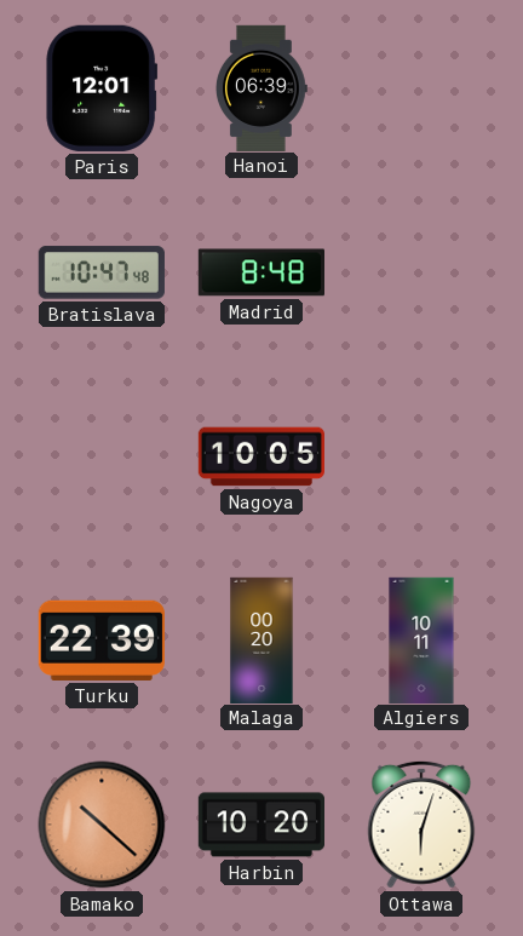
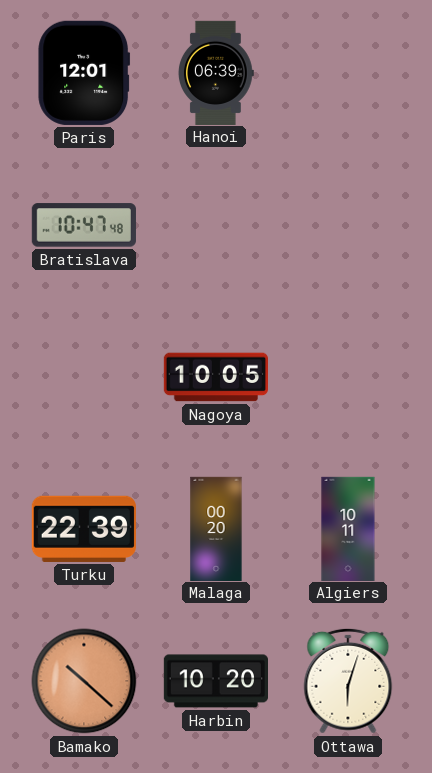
Madrid: 8:48 -> none (260, 272)
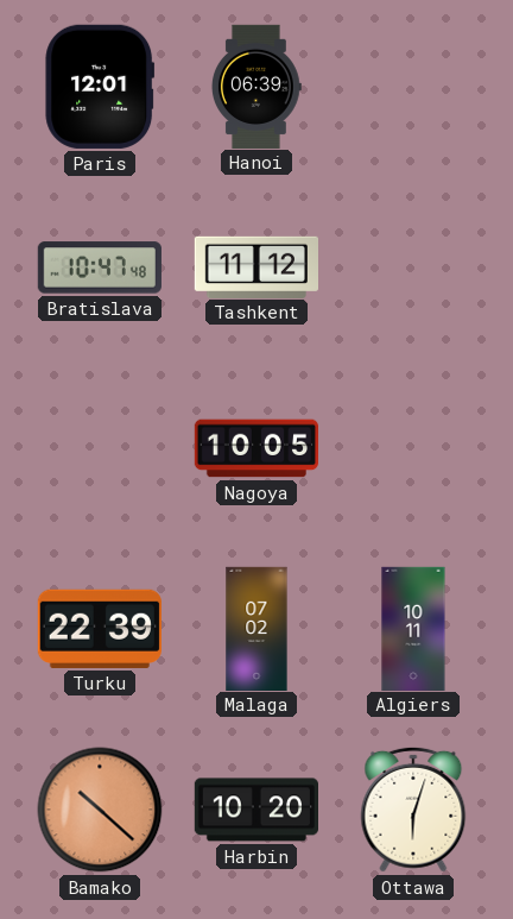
Tashkent: none -> 11:12 (255, 266)
Malaga: 00:20 -> 07:02 (256, 628)
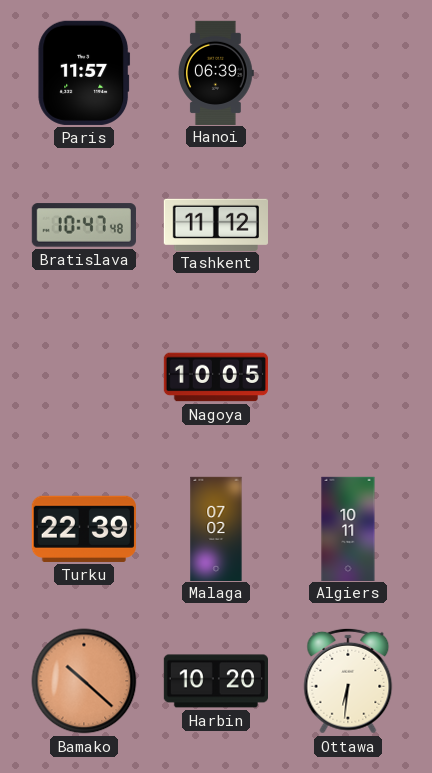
Paris: 12:01 -> 11:57 (84, 73)
Ottawa: 6:03 -> 6:31 (348, 681)
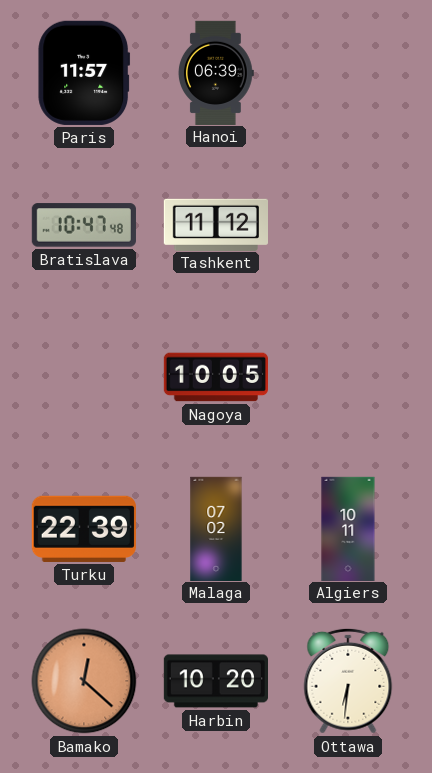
Bamako: 10:22 -> 12:22 (84, 681)
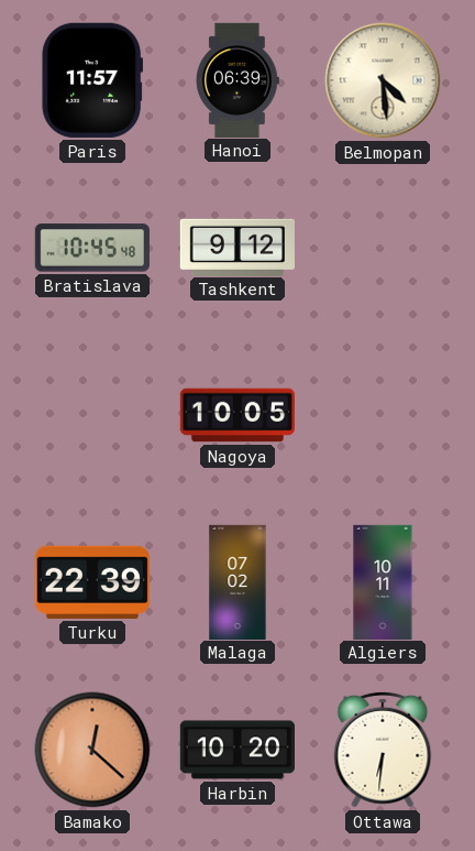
Belmopan: none -> 4:29 (383, 80)
Bratislava: 10:47 -> 10:45 (92, 248)
Tashkent: 11:12 -> 9:12 (236, 247)
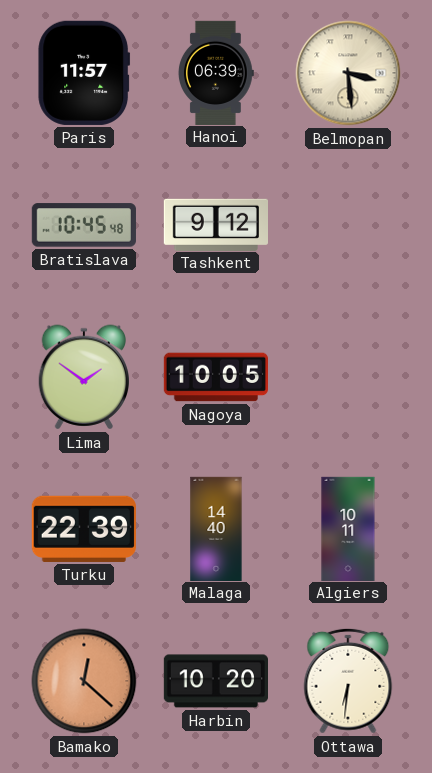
Belmopan: 4:29 -> 3:29 (348, 73)
Lima: none -> 1:51 (83, 377)
Malaga: 07:02 -> 14:40 (216, 528)
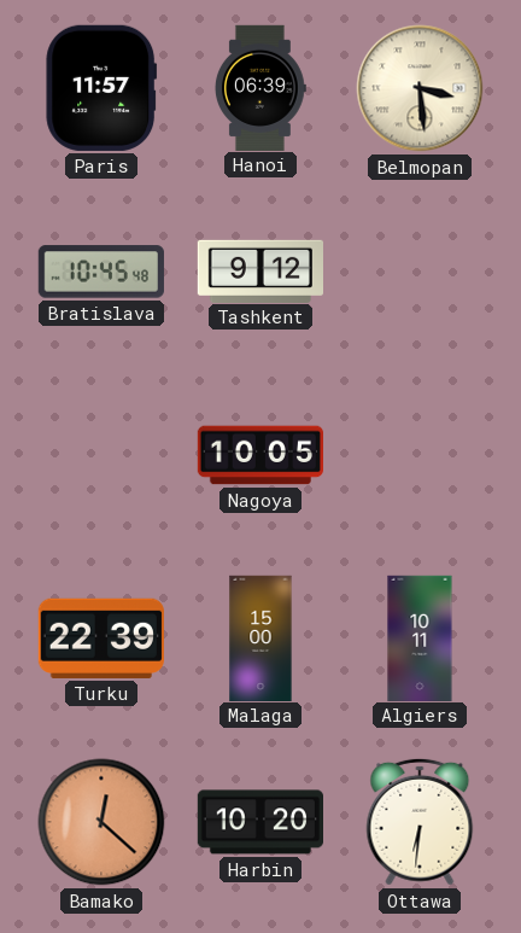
Lima: 1:51 -> none (83, 377)
Malaga: 14:40 -> 15:00 (260, 637)
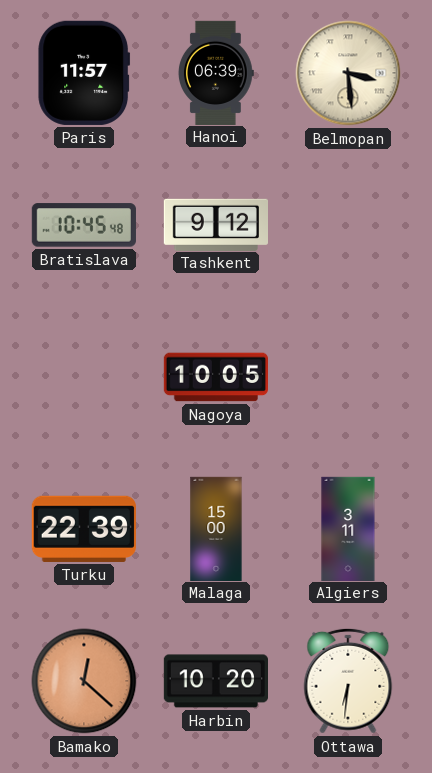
Algiers: 10:11 -> 3:11 (348, 528)
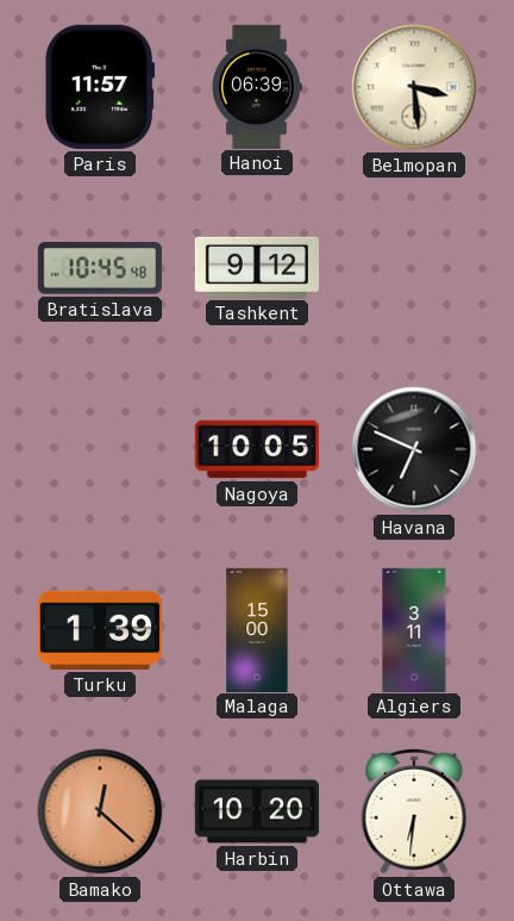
Havana: none -> 6:49 (414, 449)
Turku: 22:39 -> 1:39 (100, 630)
